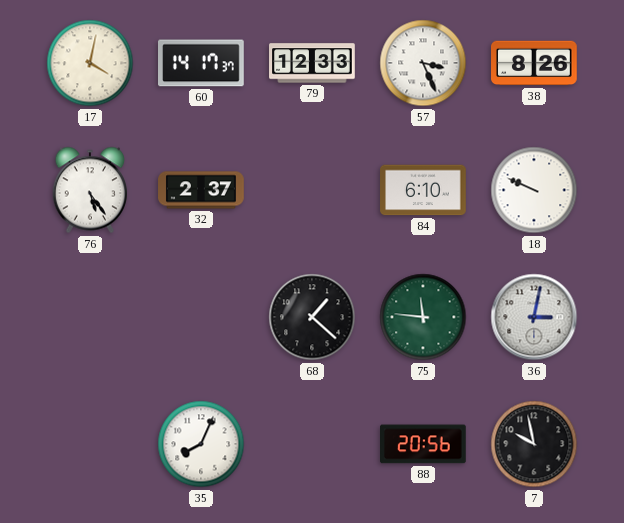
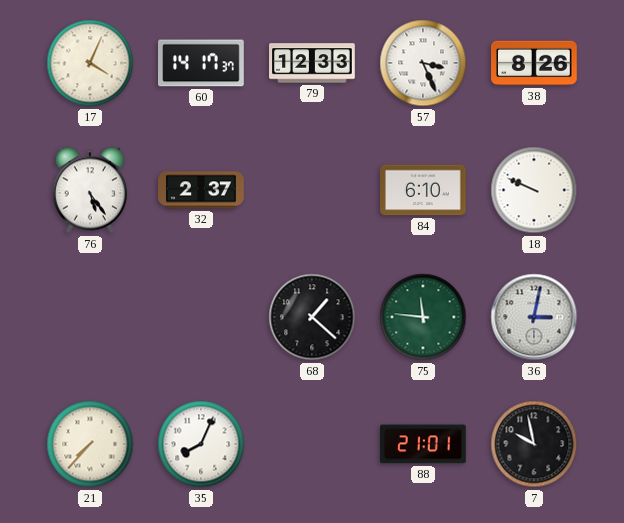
17: 4:02 -> 4:04 (90, 63)
21: none -> 7:37 (90, 444)
88: 20:56 -> 21:01 (424, 444)
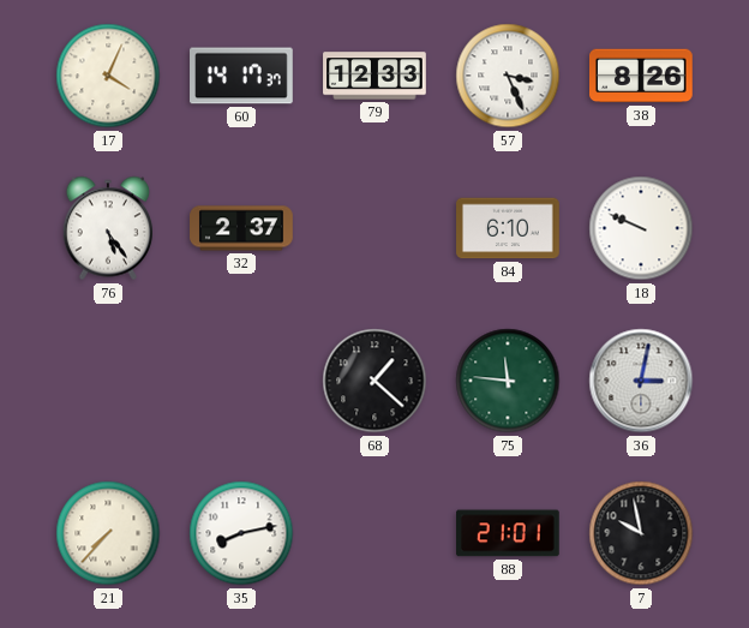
35: 8:04 -> 8:13 (241, 533)
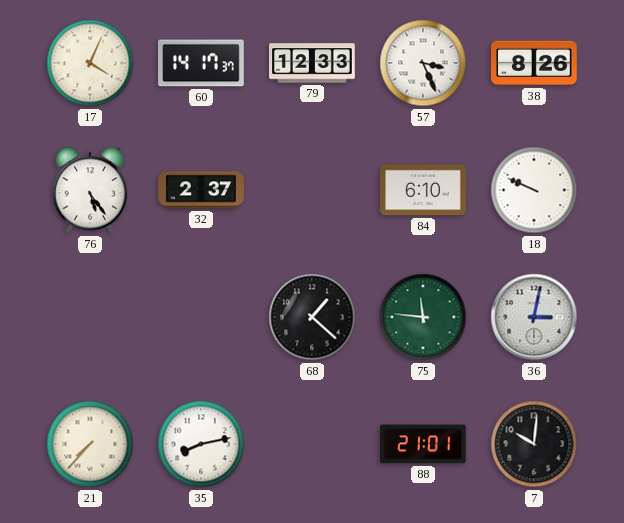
7: 9:58 -> 10:01 (534, 444)
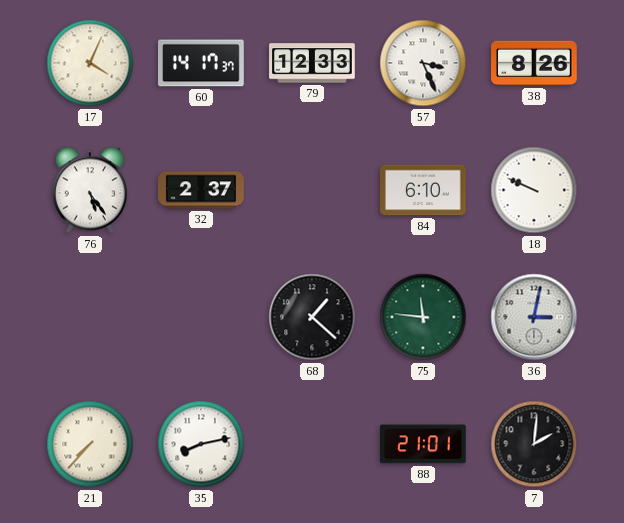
7: 10:01 -> 2:01 (534, 444)
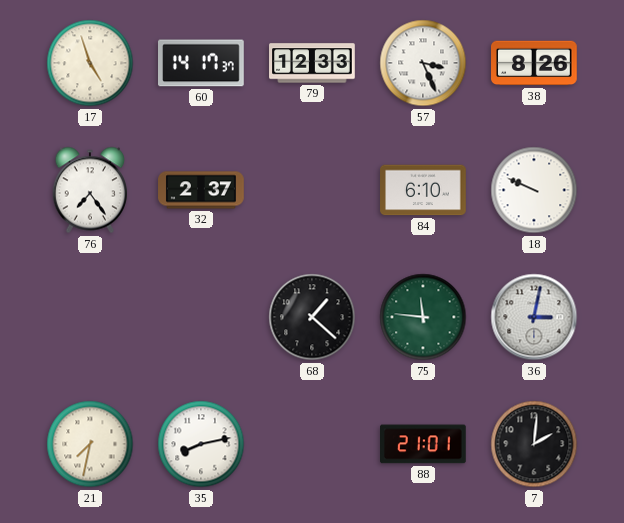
17: 4:04 -> 4:57 (90, 63)
76: 5:24 -> 7:24 (89, 190)
21: 7:37 -> 7:32 (90, 444)
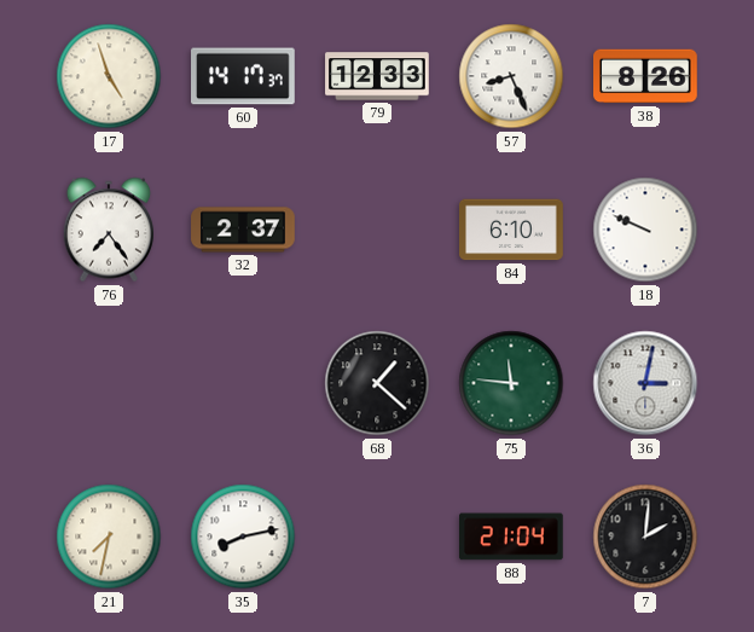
57: 3:26 -> 8:26 (511, 76)
88: 21:01 -> 21:04 (512, 537)
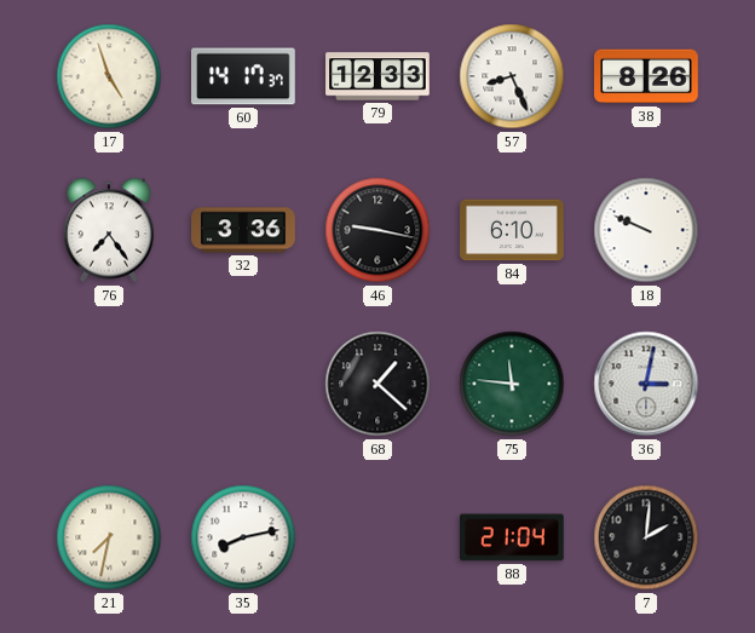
32: 2:37 -> 3:36 (243, 230)
46: none -> 9:17 (377, 230)
